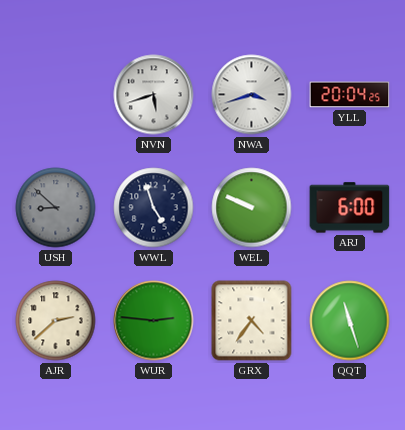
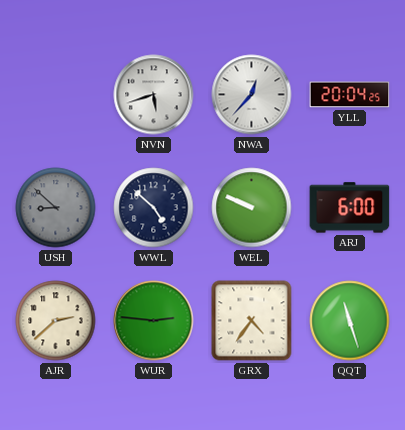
NWA: 3:42 -> 12:37 (252, 95)
WWL: 4:57 -> 4:52 (154, 208)
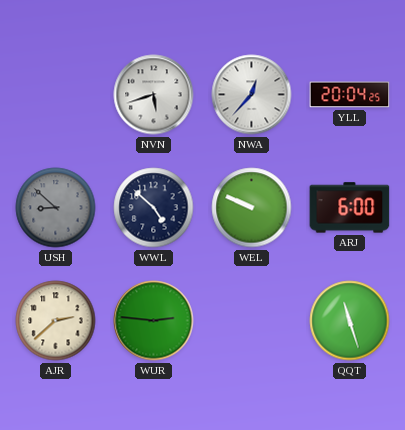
GRX: 4:36 -> none (252, 321)
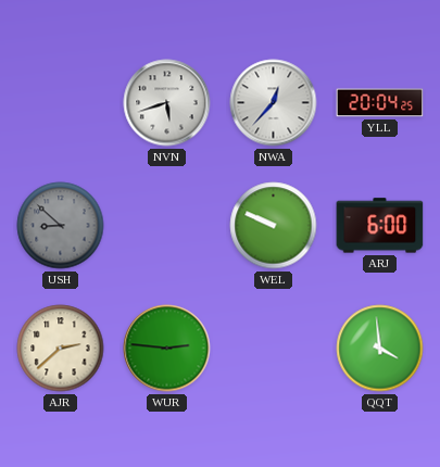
WWL: 4:52 -> none (154, 208)
QQT: 11:27 -> 3:59 (380, 349)
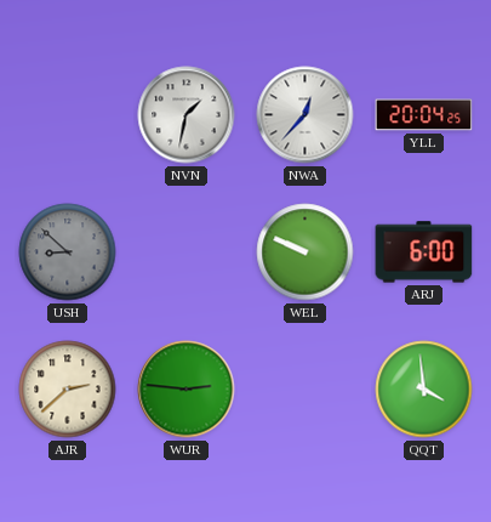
NVN: 5:42 -> 1:32 (187, 115)
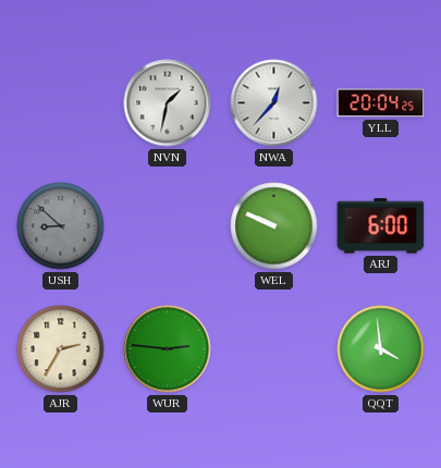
AJR: 2:38 -> 2:35 (61, 349)
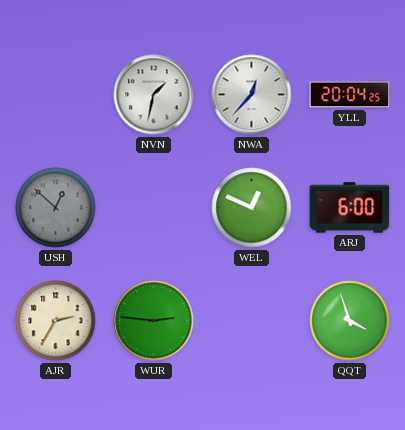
USH: 8:52 -> 12:52 (56, 208)
WEL: 9:49 -> 12:49 (252, 208)
QQT: 3:59 -> 3:57 (350, 321)
